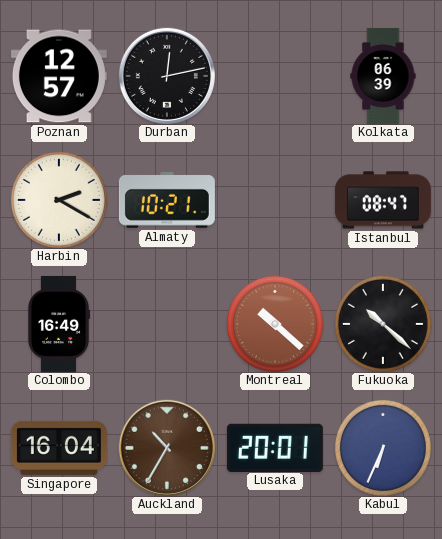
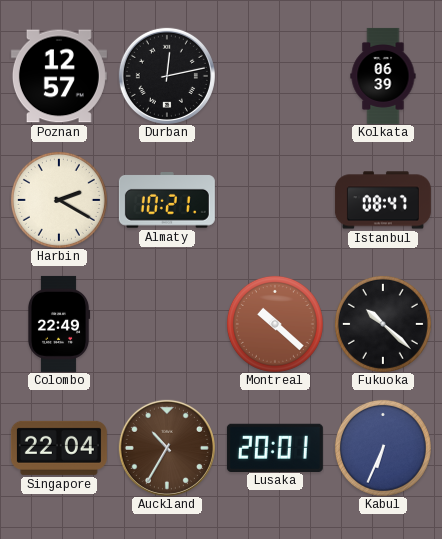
Colombo: 16:49 -> 22:49 (59, 324)
Singapore: 16:04 -> 22:04 (59, 448)
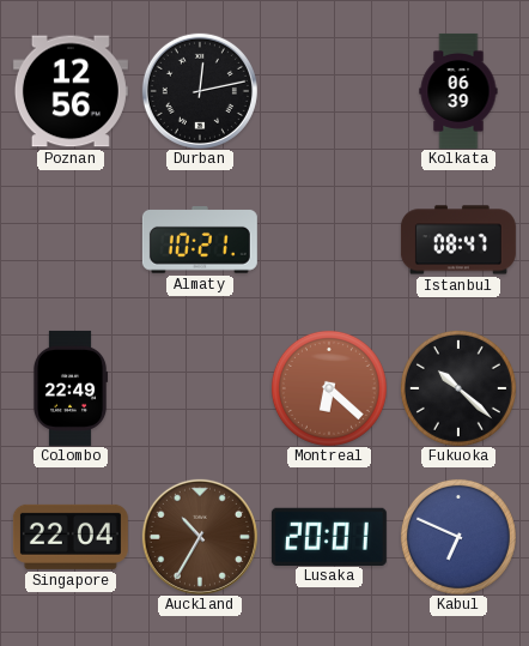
Poznan: 12:57 -> 12:56 (71, 91)
Harbin: 2:20 -> none (59, 200)
Montreal: 10:22 -> 6:22 (329, 388)
Kabul: 6:34 -> 6:49 (458, 537)
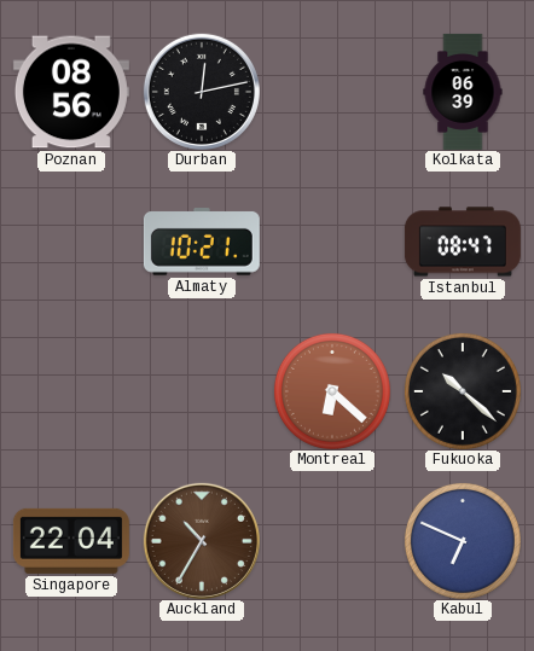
Poznan: 12:56 -> 08:56 (71, 92)
Colombo: 22:49 -> none (71, 388)
Lusaka: 20:01 -> none (329, 536)
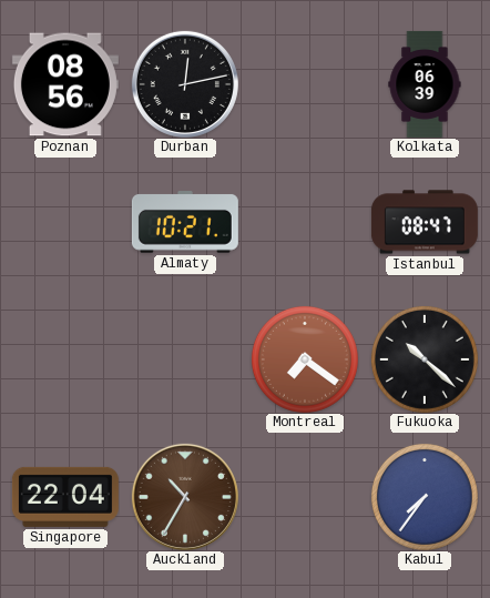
Montreal: 6:22 -> 7:21 (305, 359)
Kabul: 6:49 -> 7:36 (425, 497)
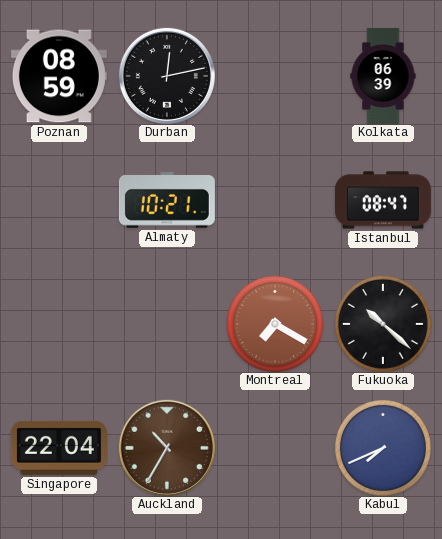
Poznan: 08:56 -> 08:59 (59, 76)
Montreal: 7:21 -> 7:20 (275, 324)
Kabul: 7:36 -> 7:41 (383, 448)
